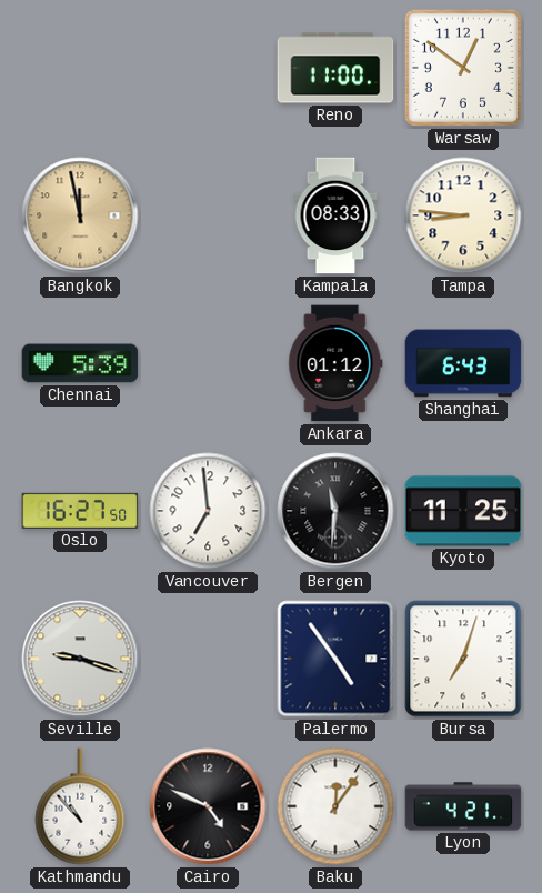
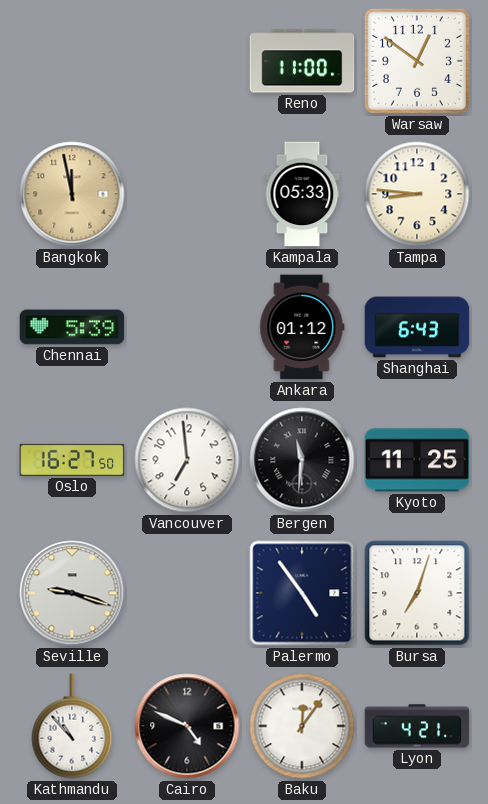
Kampala: 08:33 -> 05:33 (302, 194)
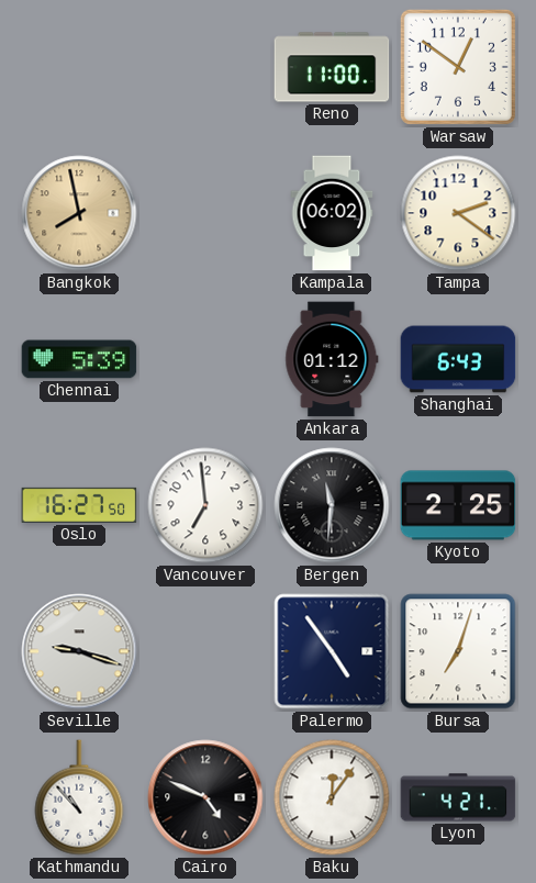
Bangkok: 11:58 -> 7:58 (79, 213)
Kampala: 05:33 -> 06:02 (332, 213)
Tampa: 8:46 -> 2:21 (458, 213)
Kyoto: 11:25 -> 2:25 (458, 505)
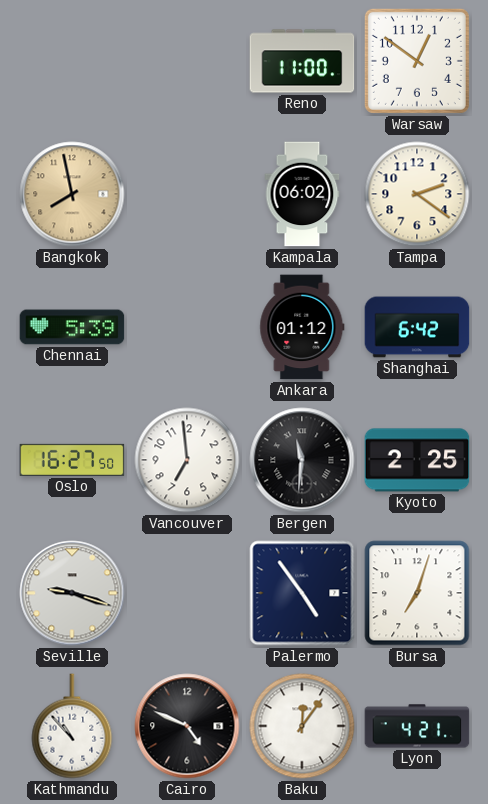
Shanghai: 6:43 -> 6:42 (417, 327)
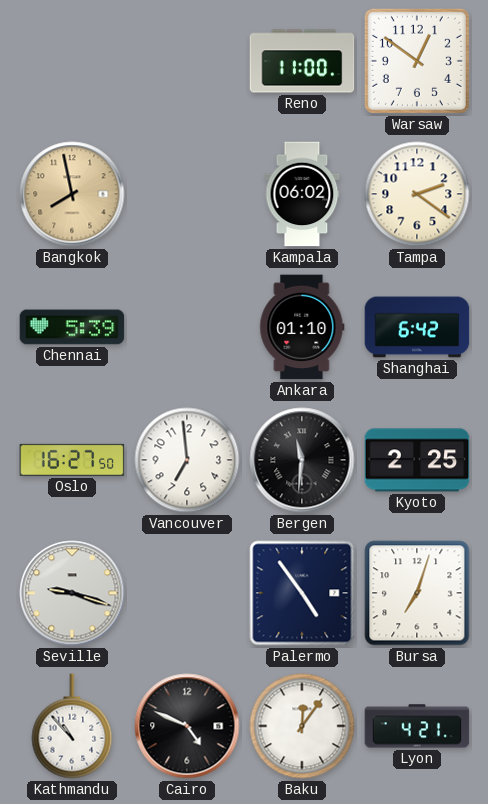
Ankara: 01:12 -> 01:10 (302, 327)
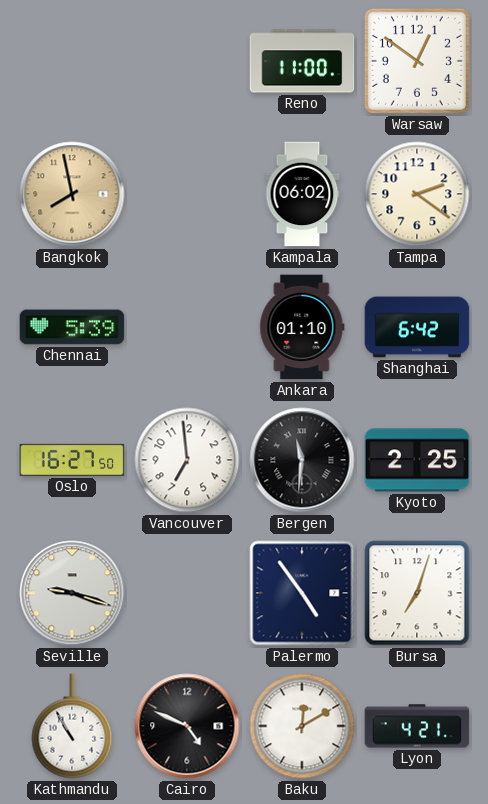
Kathmandu: 10:53 -> 10:55 (72, 726)
Baku: 12:06 -> 12:10 (302, 726)
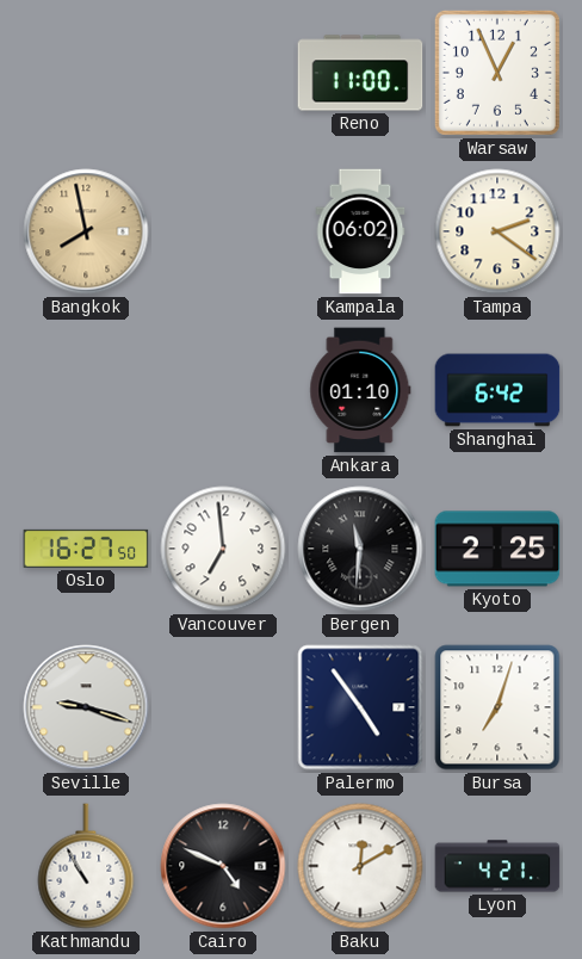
Warsaw: 12:51 -> 12:56 (497, 73)
Chennai: 5:39 -> none (72, 327)
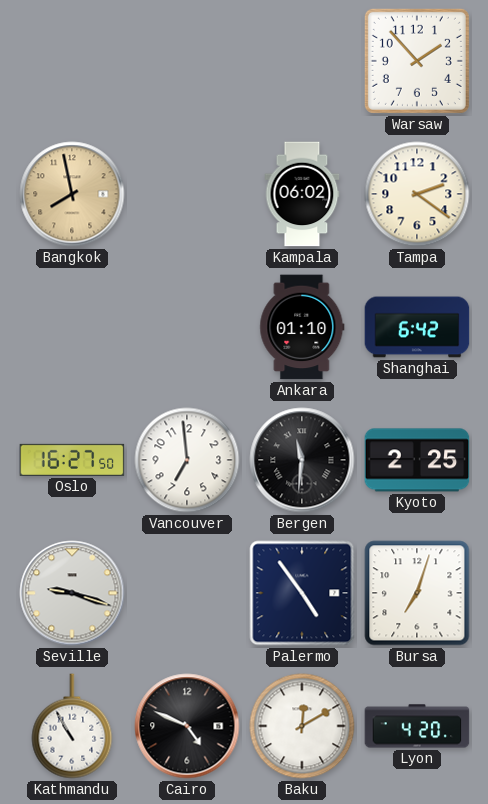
Reno: 11:00 -> none (360, 73)
Warsaw: 12:56 -> 1:53 (417, 61)
Lyon: 4:21 -> 4:20 (417, 726)
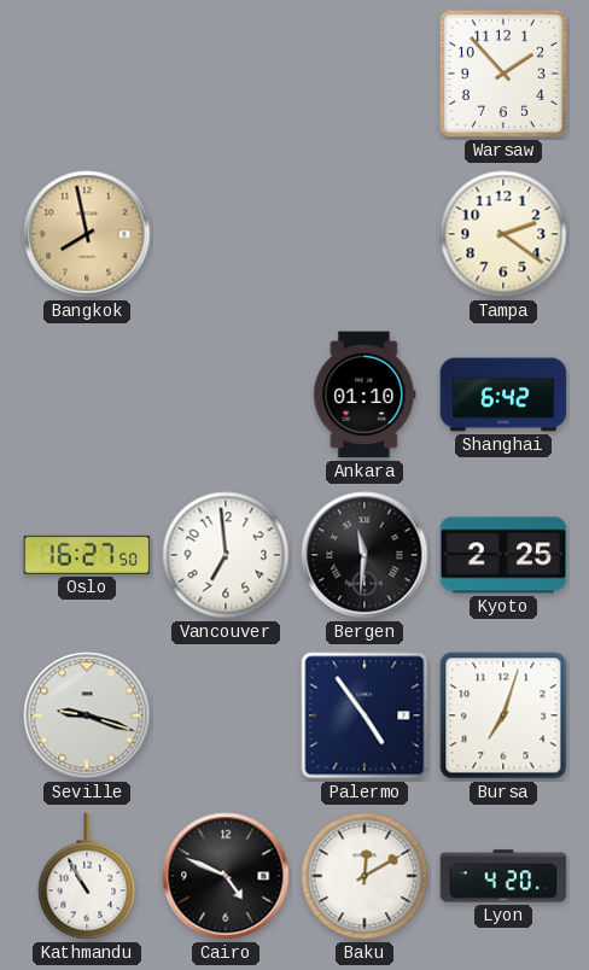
Kampala: 06:02 -> none (302, 194)
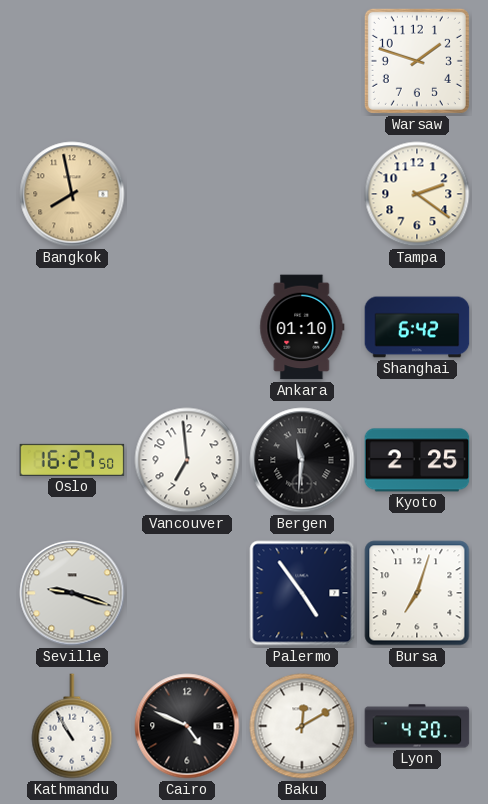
Warsaw: 1:53 -> 1:48 (417, 61)
